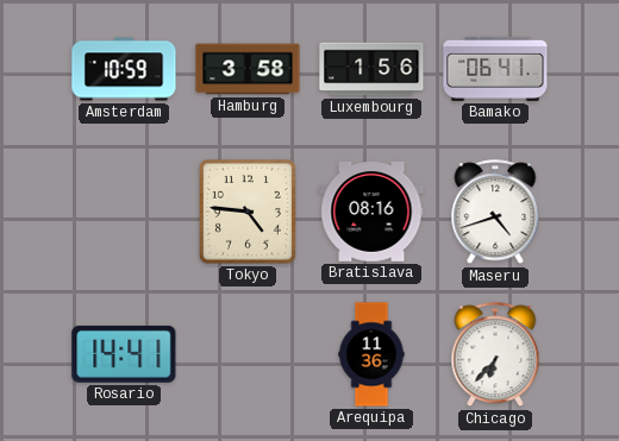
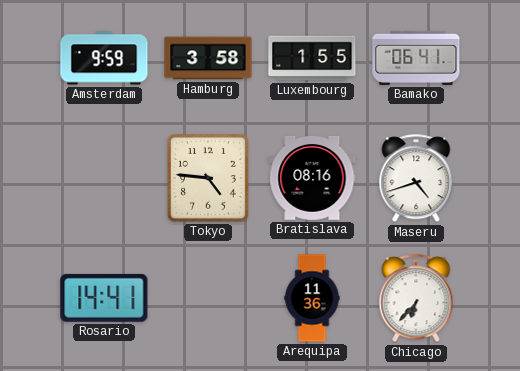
Amsterdam: 10:59 -> 9:59 (104, 58)
Luxembourg: 1:56 -> 1:55 (312, 58)
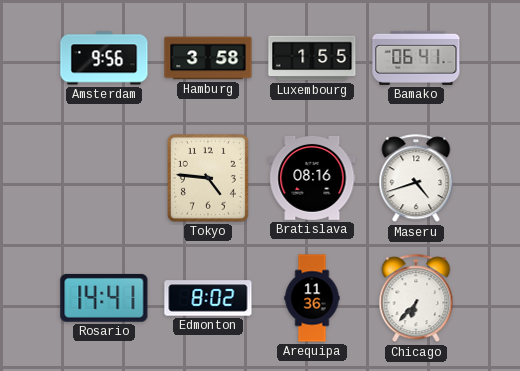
Amsterdam: 9:59 -> 9:56 (104, 58)
Edmonton: none -> 8:02 (208, 298)
